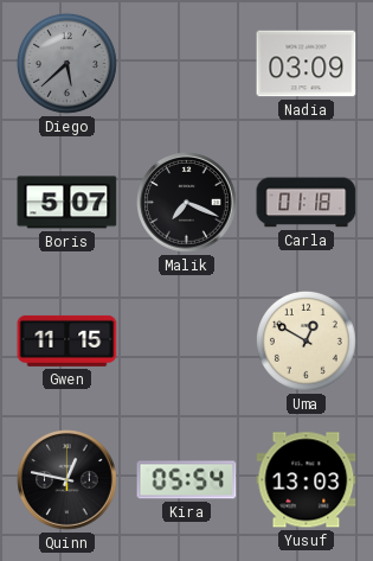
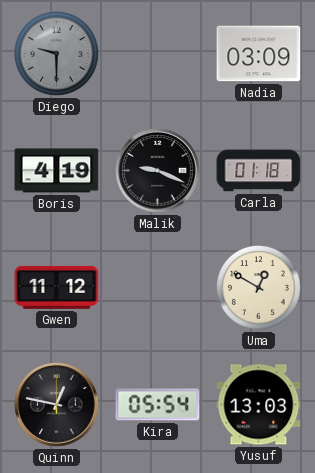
Diego: 5:38 -> 9:30 (56, 53)
Boris: 5:07 -> 4:19 (57, 171)
Malik: 7:19 -> 9:19 (158, 171)
Gwen: 11:15 -> 11:12 (57, 287)
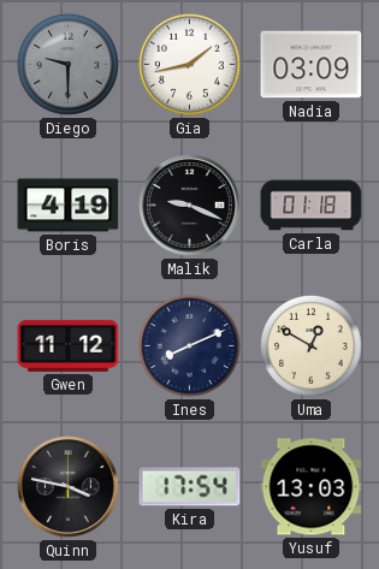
Gia: none -> 1:43 (189, 64)
Ines: none -> 8:11 (189, 345)
Quinn: 12:47 -> 3:47 (69, 487)
Kira: 05:54 -> 17:54 (190, 487)
